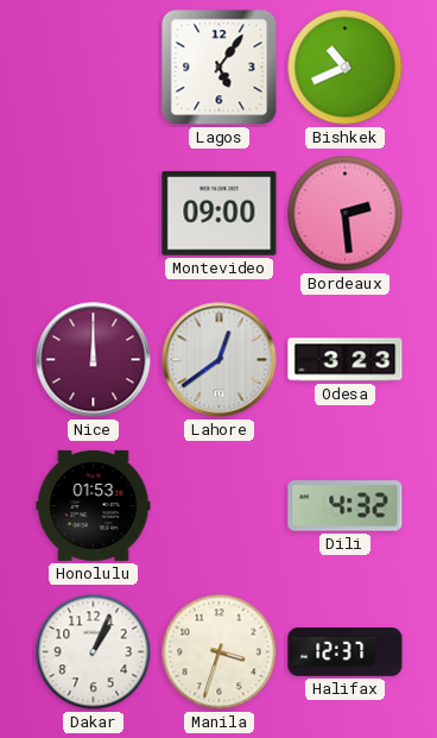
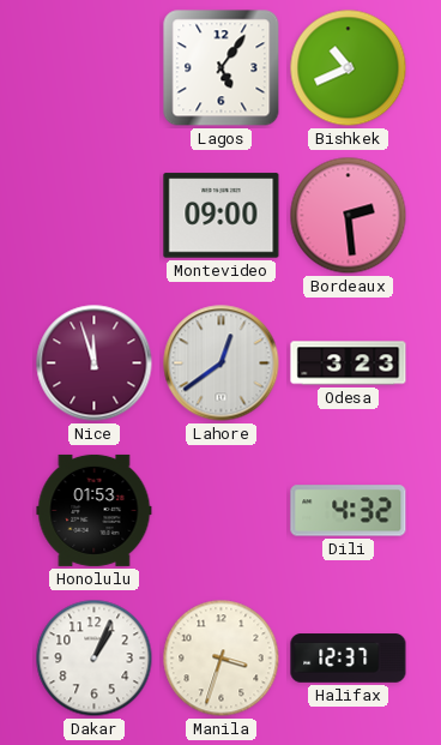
Nice: 12:00 -> 11:57 (95, 364)
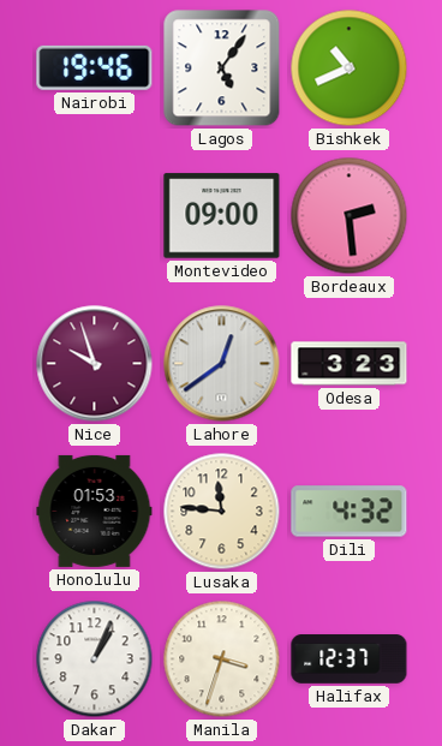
Nairobi: none -> 19:46 (95, 67)
Nice: 11:57 -> 9:57 (95, 364)
Lusaka: none -> 11:46 (222, 512)
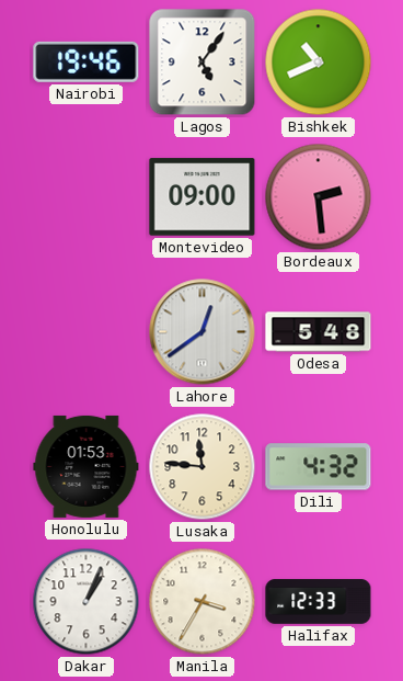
Nice: 9:57 -> none (95, 364)
Odesa: 3:23 -> 5:48 (319, 332)
Manila: 3:33 -> 3:35 (203, 602)
Halifax: 12:37 -> 12:33 (319, 602)
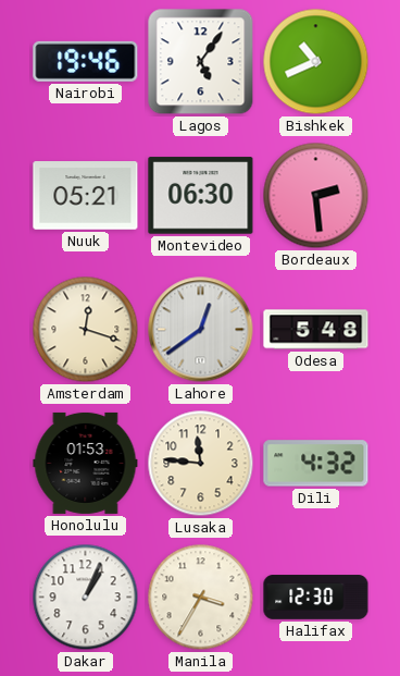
Nuuk: none -> 05:21 (86, 196)
Montevideo: 09:00 -> 06:30 (201, 196)
Amsterdam: none -> 12:18 (86, 330)
Halifax: 12:33 -> 12:30 (316, 598)
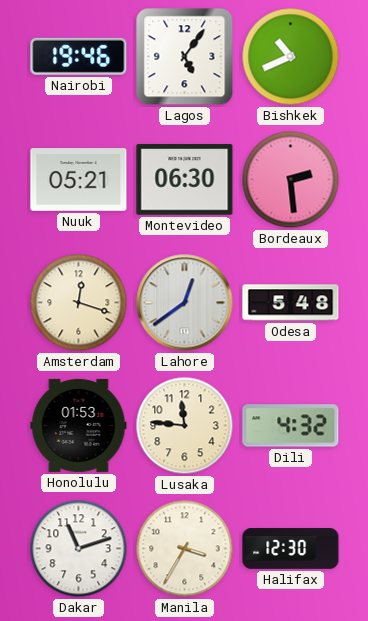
Dakar: 1:04 -> 11:12 (79, 549)
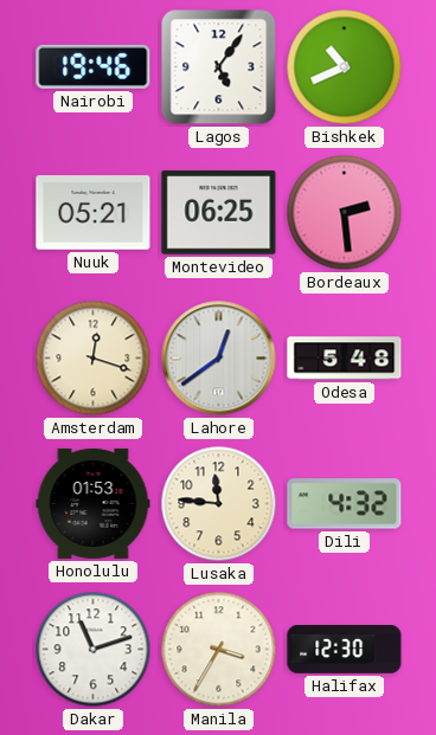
Montevideo: 06:30 -> 06:25 (219, 213)
